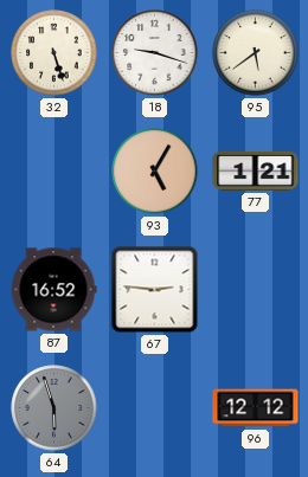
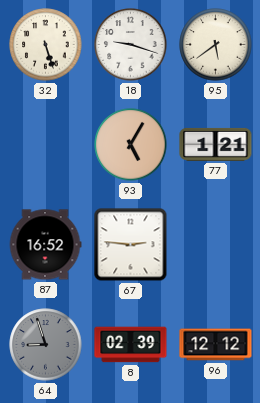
64: 5:57 -> 8:57 (46, 345)
8: none -> 02:39 (131, 345)
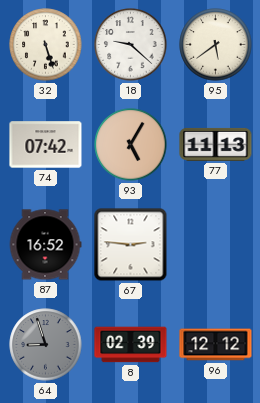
18: 9:18 -> 9:22 (131, 45)
74: none -> 07:42 (46, 145)
77: 1:21 -> 11:13 (216, 144)
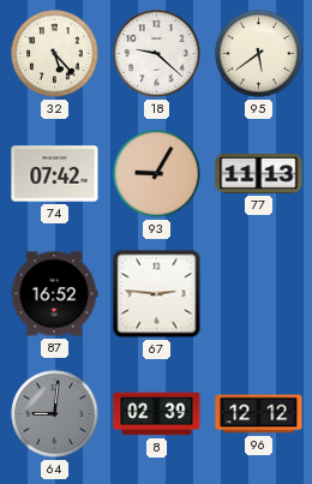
32: 5:27 -> 5:23 (55, 54)
93: 5:05 -> 9:05 (157, 174)
64: 8:57 -> 9:01 (55, 414)
